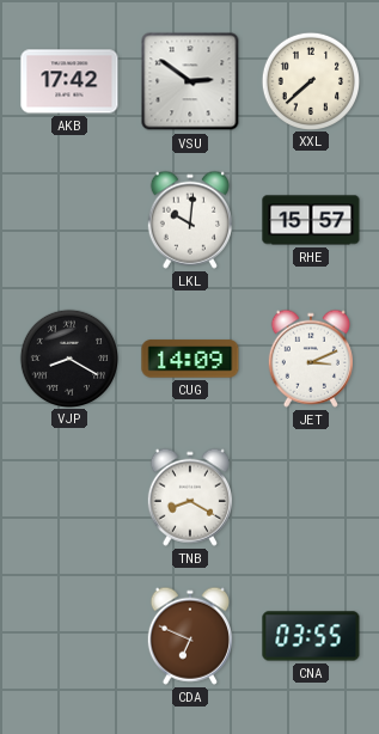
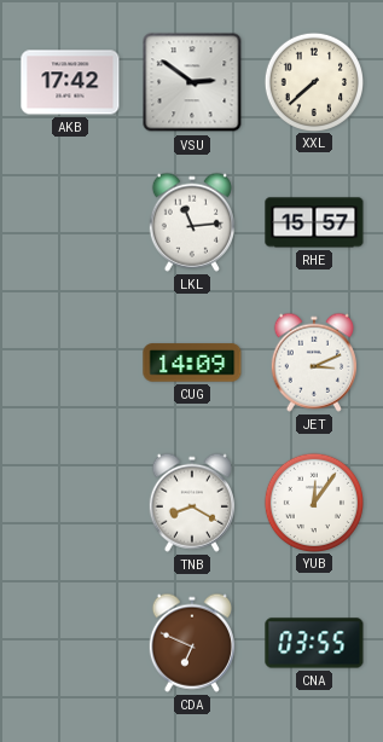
LKL: 10:01 -> 11:14 (192, 222)
VJP: 8:20 -> none (68, 357)
YUB: none -> 12:06 (313, 502)
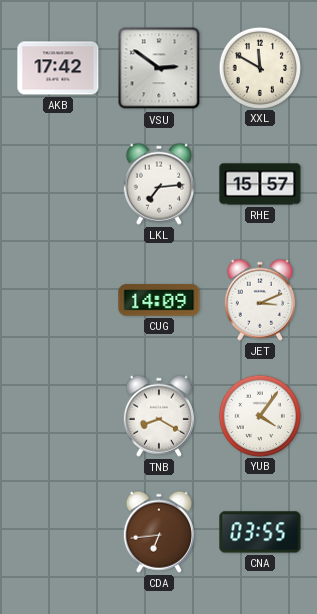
XXL: 7:38 -> 11:50 (259, 67)
LKL: 11:14 -> 7:14 (159, 184)
YUB: 12:06 -> 4:06 (259, 415)
CDA: 6:49 -> 6:44 (159, 532)
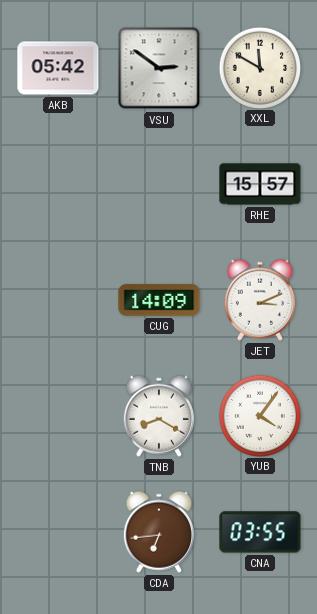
AKB: 17:42 -> 05:42 (58, 68)
LKL: 7:14 -> none (159, 184)
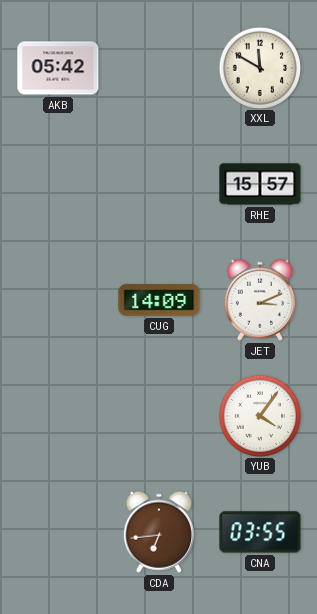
VSU: 2:51 -> none (159, 68)
TNB: 8:20 -> none (159, 416)
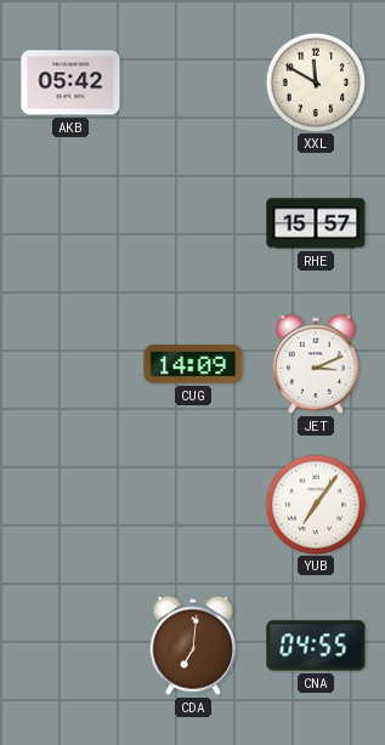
YUB: 4:06 -> 7:06 (315, 504)
CDA: 6:44 -> 7:01 (193, 646)
CNA: 03:55 -> 04:55 (316, 646)
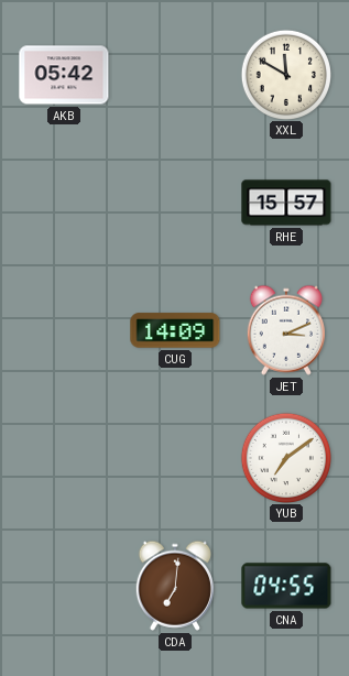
YUB: 7:06 -> 7:09 (285, 457)
